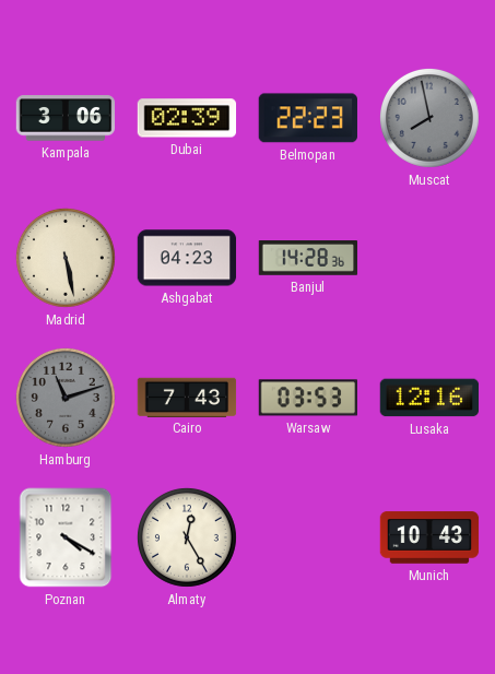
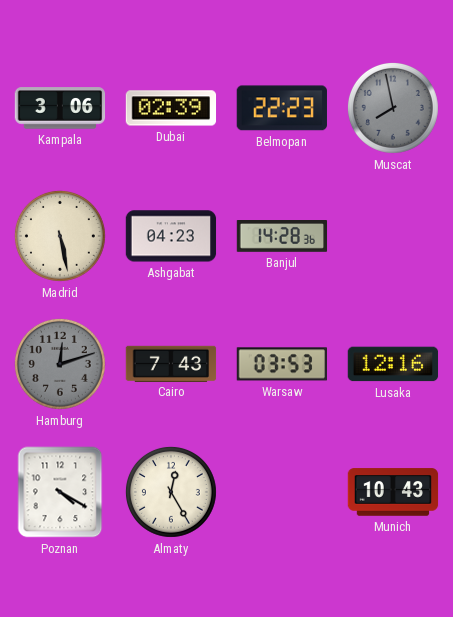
Hamburg: 11:12 -> 12:12 (60, 364)
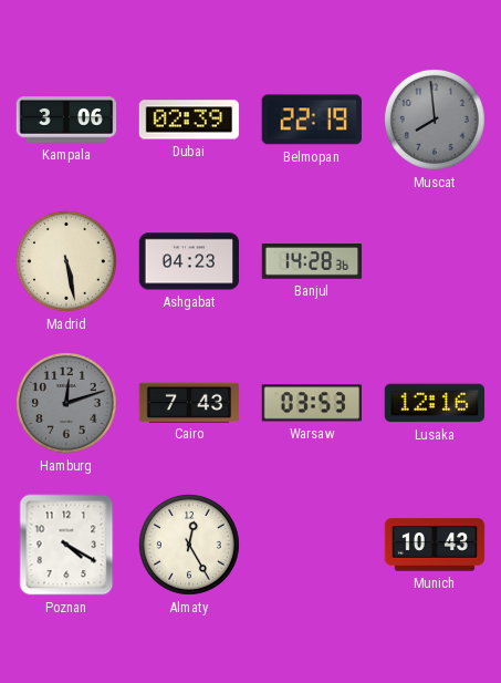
Belmopan: 22:23 -> 22:19 (312, 120)
Muscat: 7:58 -> 7:59 (435, 120)
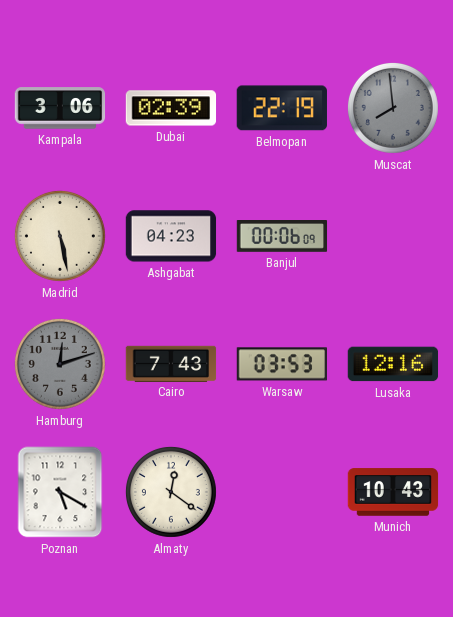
Banjul: 14:28 -> 00:06 (282, 237)
Poznan: 4:20 -> 5:20 (60, 492)
Almaty: 12:25 -> 12:21 (171, 492)
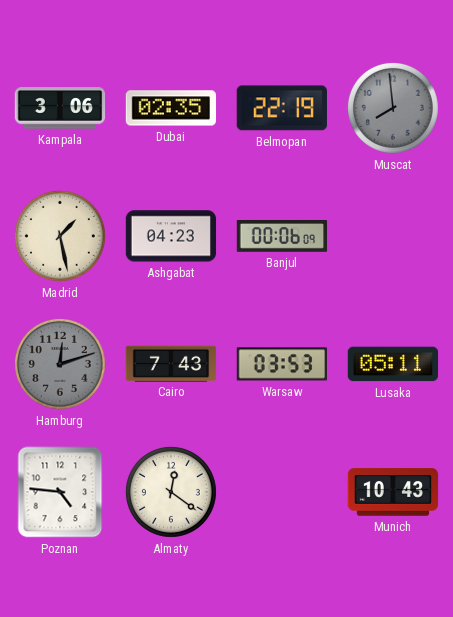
Dubai: 02:39 -> 02:35 (171, 108)
Madrid: 5:28 -> 1:28 (60, 236)
Lusaka: 12:16 -> 05:11 (393, 364)
Poznan: 5:20 -> 4:46 (60, 492)
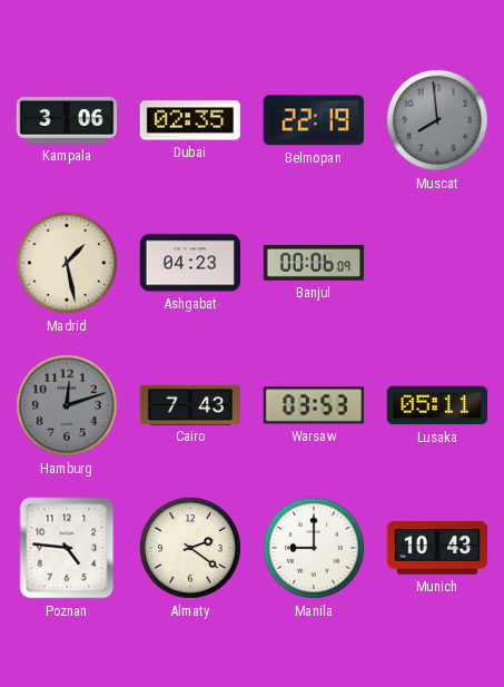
Almaty: 12:21 -> 2:21 (190, 548)
Manila: none -> 9:00 (314, 548)
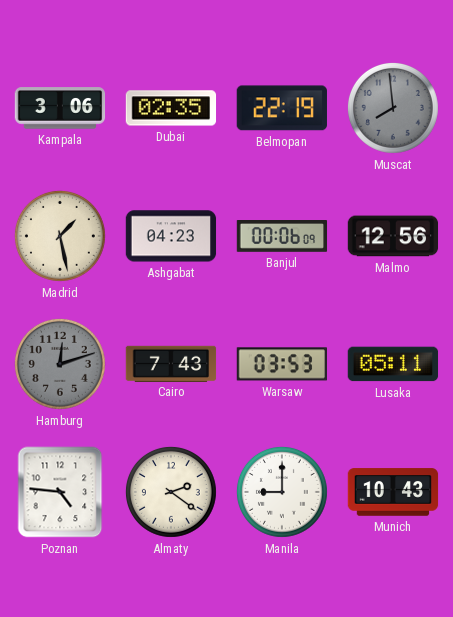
Malmo: none -> 12:56 (393, 236)
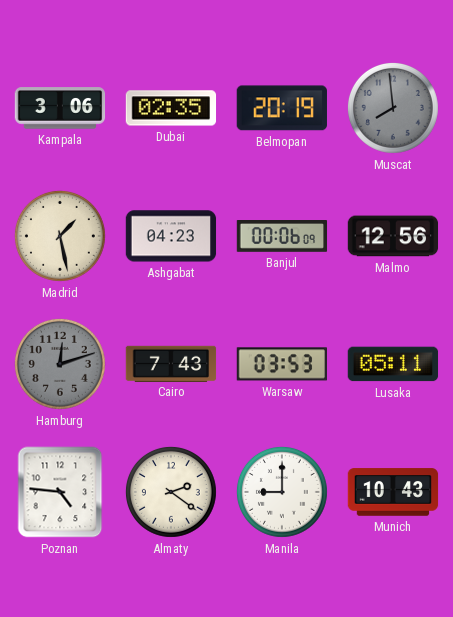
Belmopan: 22:19 -> 20:19 (282, 108)
